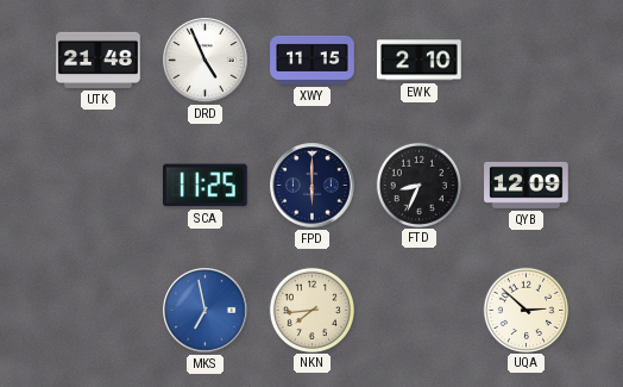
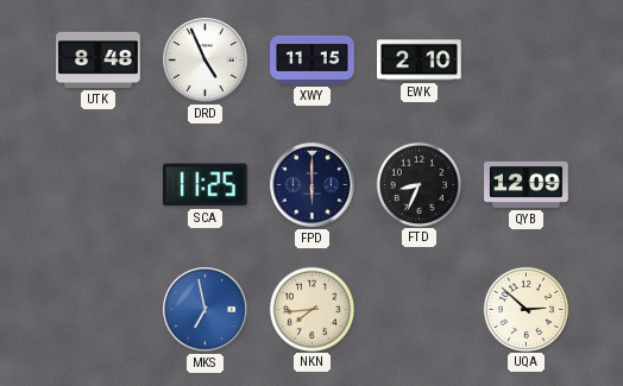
UTK: 21:48 -> 8:48 (99, 59)
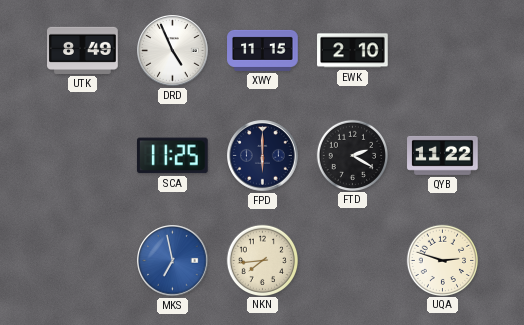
UTK: 8:48 -> 8:49 (83, 50)
FTD: 8:34 -> 2:20 (352, 155)
QYB: 12:09 -> 11:22 (443, 155)
UQA: 2:52 -> 2:48 (442, 260)
